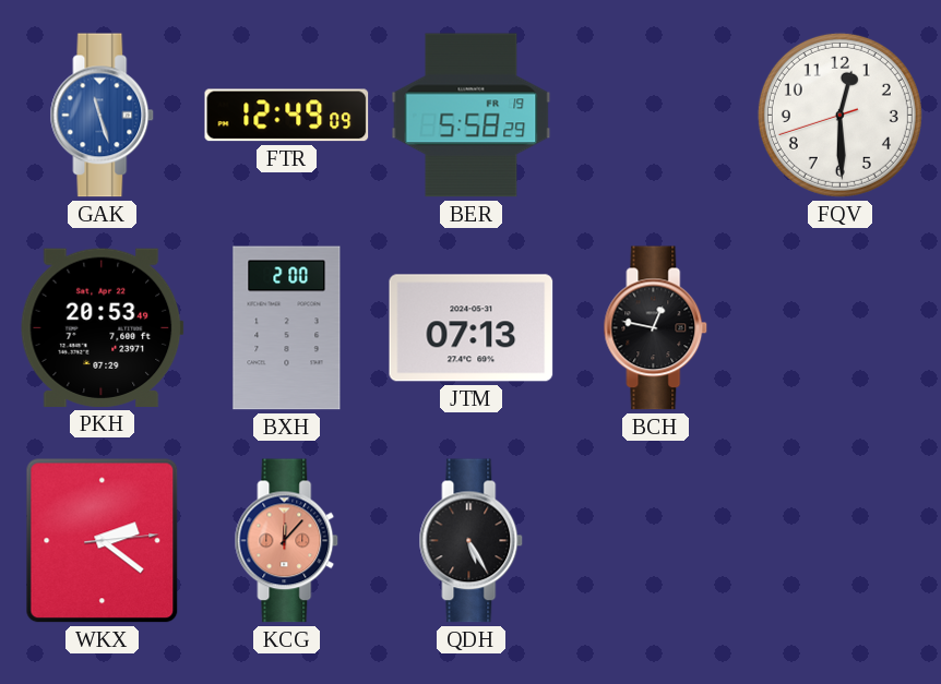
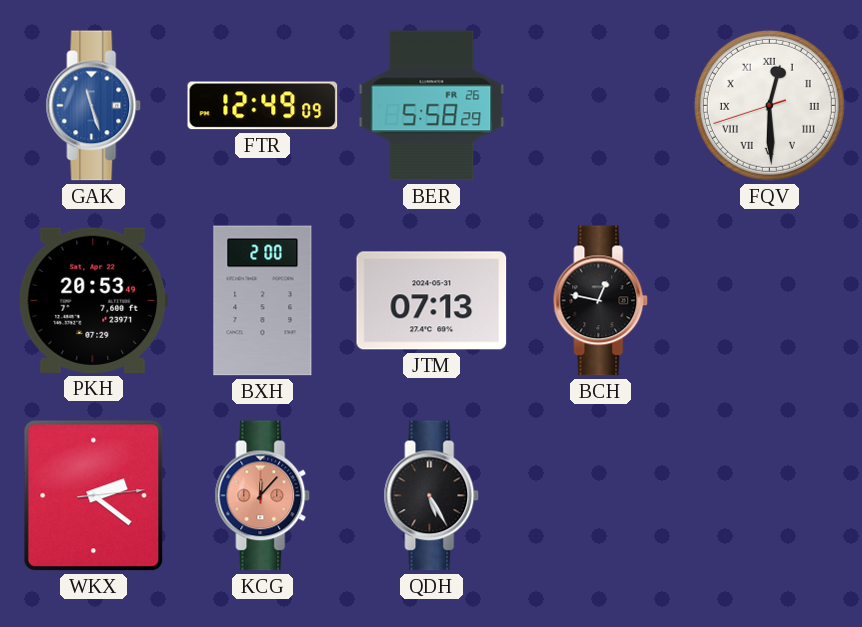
BER date: FR 19 -> FR 26 (432, 106)
FQV numerals: Arabic -> Roman (769, 105)
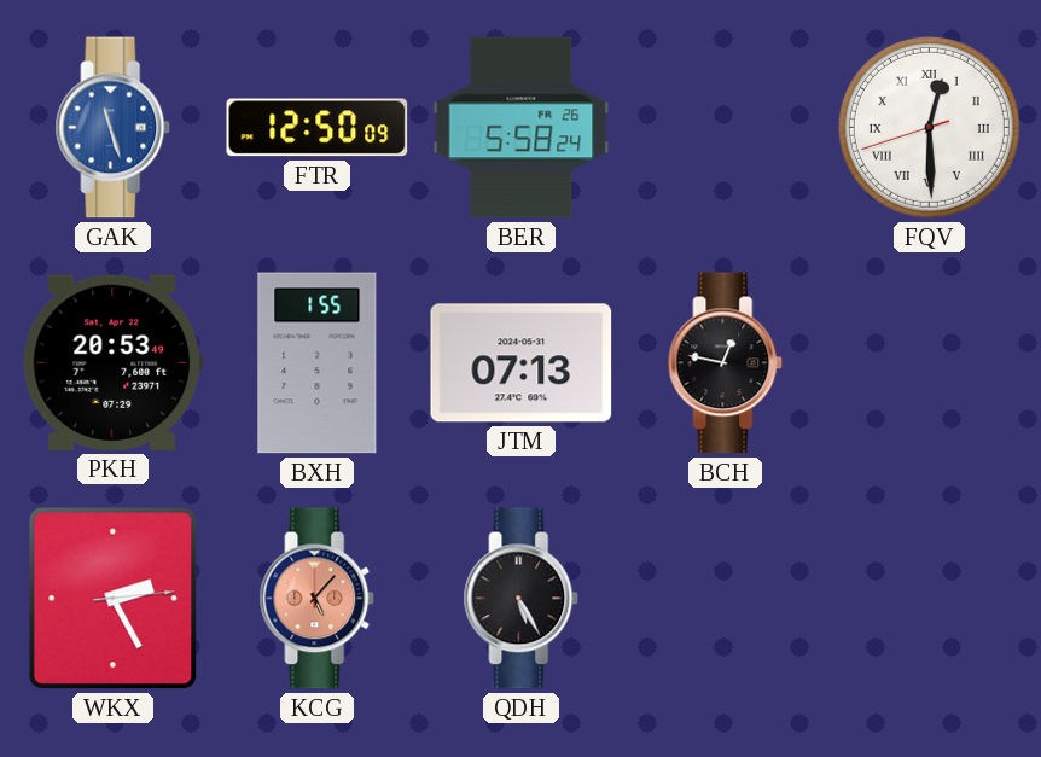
FTR: 12:49 -> 12:50 (318, 128)
BER: 5:58:29 -> 5:58:24 (522, 128)
BXH: 2:00 -> 1:55 (318, 363)
WKX: 2:21 -> 2:25 (114, 599)
KCG: 12:07 -> 5:07 (318, 599)
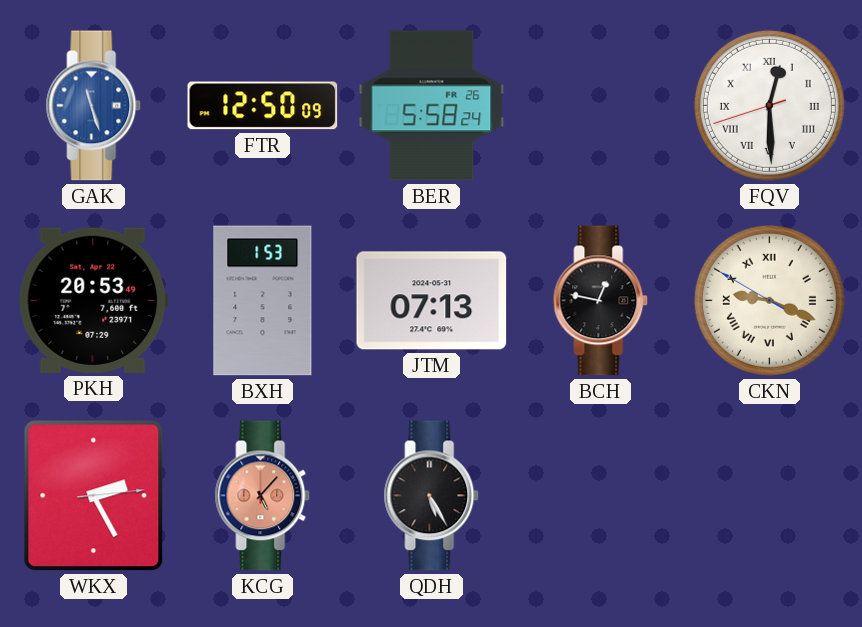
BXH: 1:55 -> 1:53 (263, 301)
CKN: none -> 9:18 (769, 300)
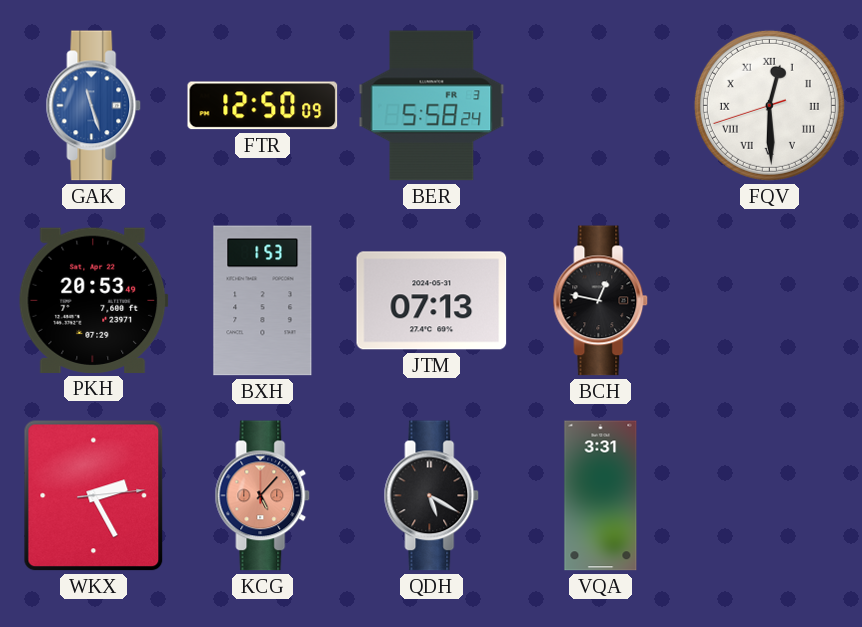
BER date: FR 26 -> FR 3 (432, 106)
CKN: 9:18 -> none (769, 300)
QDH: 5:25 -> 5:20 (432, 496)
VQA: none -> 3:31 (601, 496)
